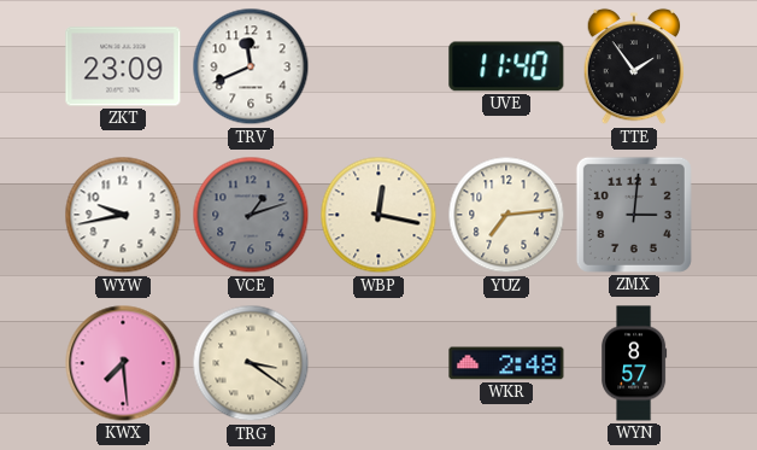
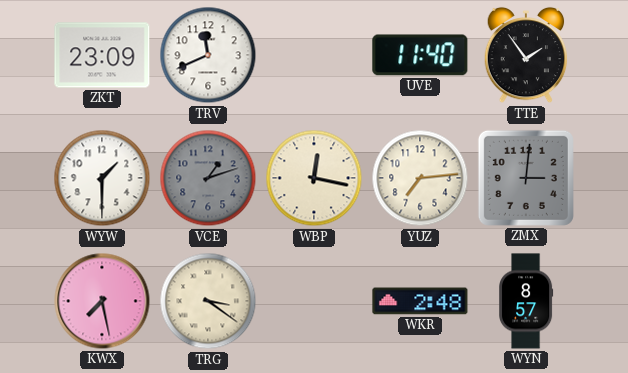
WYW: 9:43 -> 1:30 (102, 178)
KWX: 7:29 -> 7:28 (102, 301)
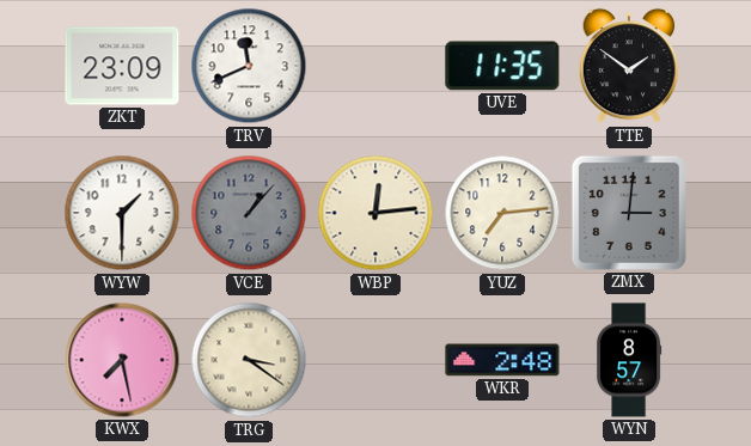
UVE: 11:40 -> 11:35 (502, 66)
TTE: 1:54 -> 1:51 (629, 66)
VCE: 1:12 -> 1:07 (249, 213)
WBP: 12:17 -> 12:14 (375, 213)
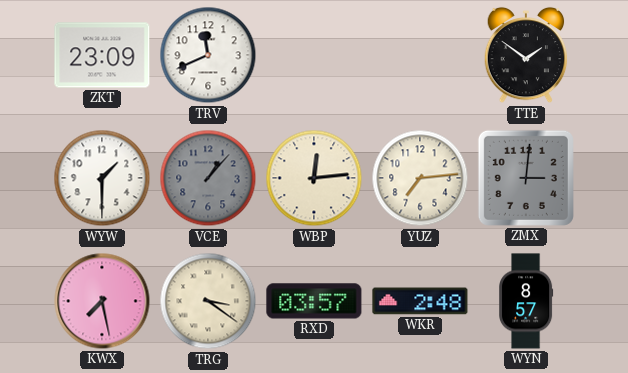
UVE: 11:35 -> none (502, 66)
RXD: none -> 03:57 (314, 301)
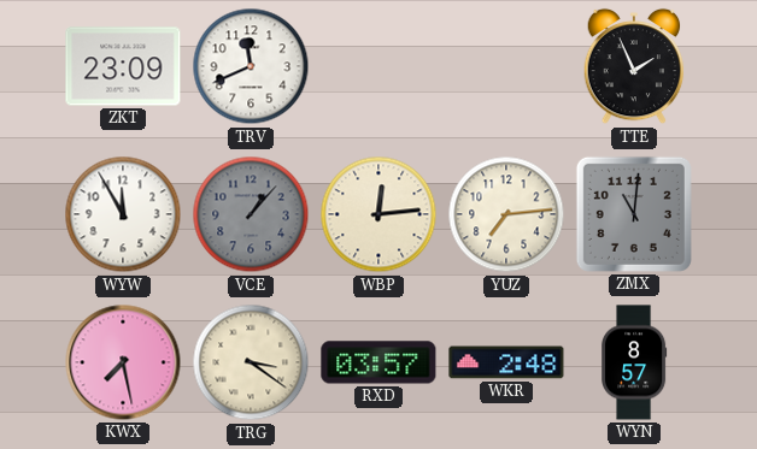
TTE: 1:51 -> 1:56 (634, 66)
WYW: 1:30 -> 11:55 (123, 214)
ZMX: 3:01 -> 11:01 (634, 214)
